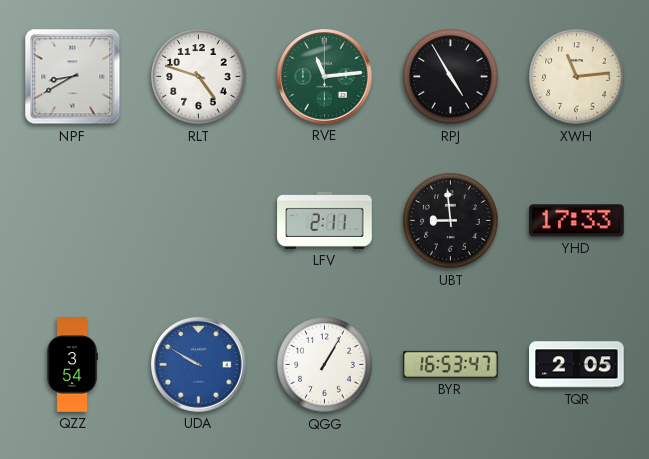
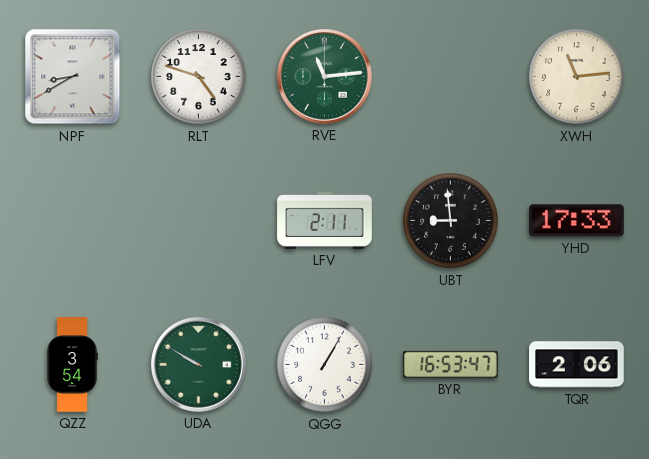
RPJ: 4:55 -> none (451, 77)
UDA dial: blue -> green (199, 365)
TQR: 2:05 -> 2:06 (577, 365)
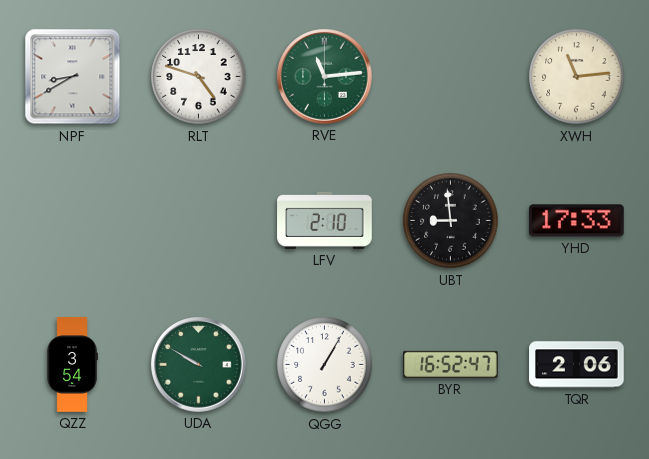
LFV: 2:11 -> 2:10 (325, 220)
BYR: 16:53 -> 16:52 (451, 364)
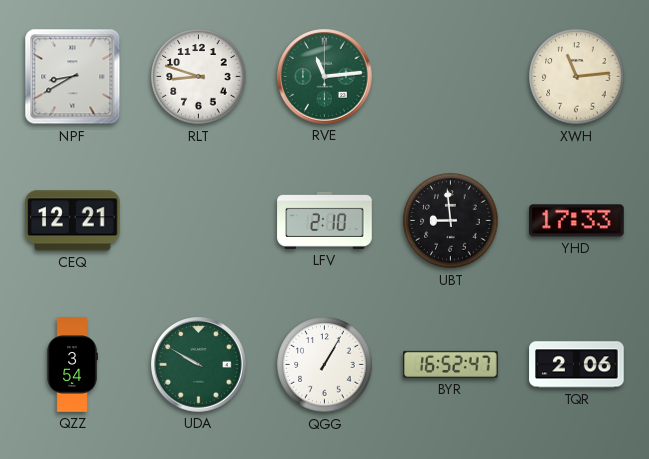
RLT: 4:48 -> 8:48 (199, 77)
CEQ: none -> 12:21 (73, 221)
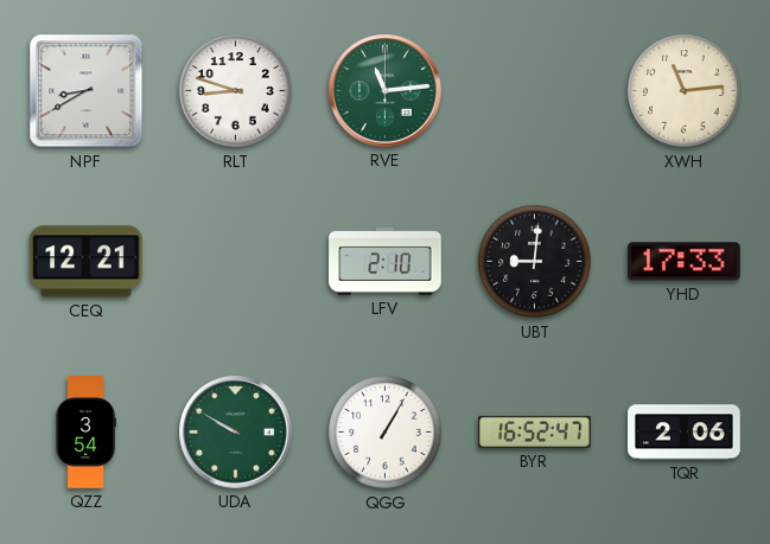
UBT: 8:59 -> 9:01 (535, 262)
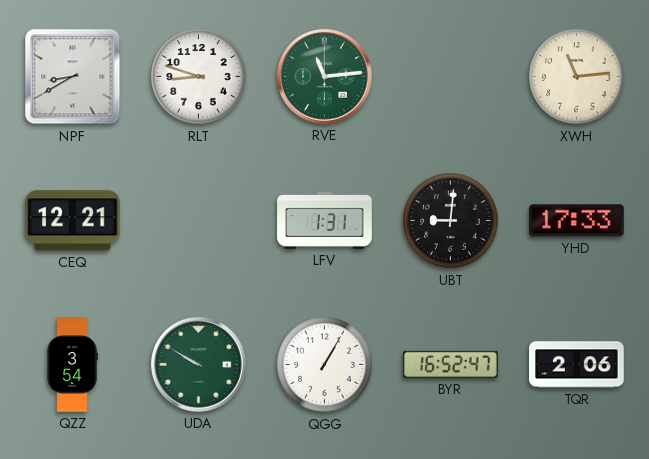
LFV: 2:10 -> 1:31 (325, 220)
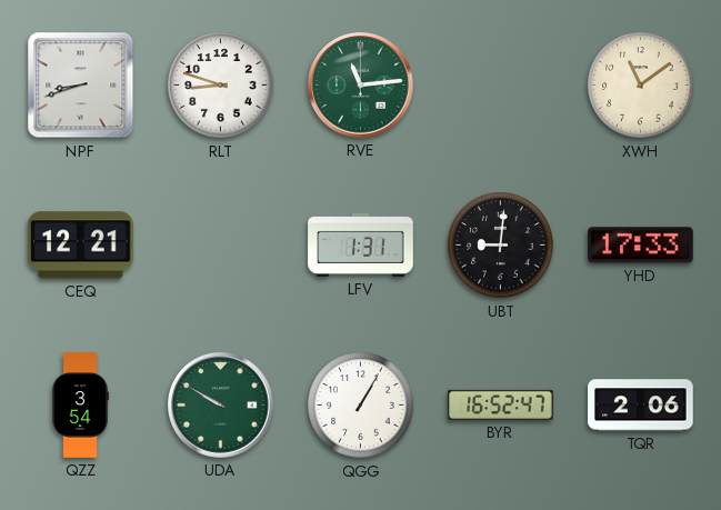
NPF: 8:40 -> 8:42 (81, 86)
XWH: 11:14 -> 11:09 (641, 86)
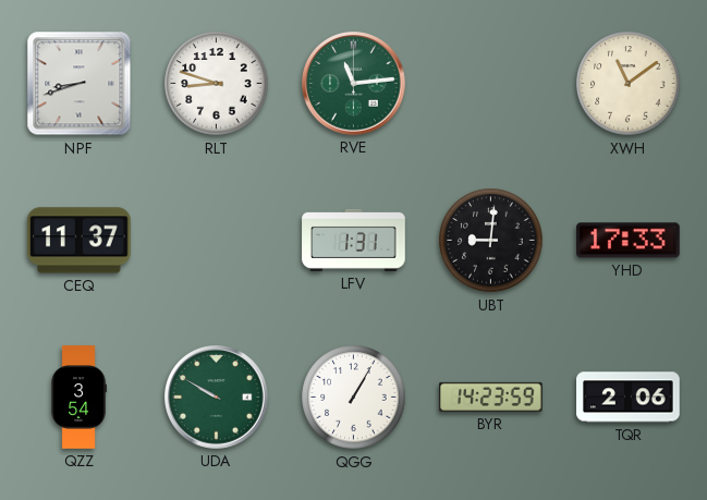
CEQ: 12:21 -> 11:37 (80, 241)
BYR: 16:52 -> 14:23 (491, 397)
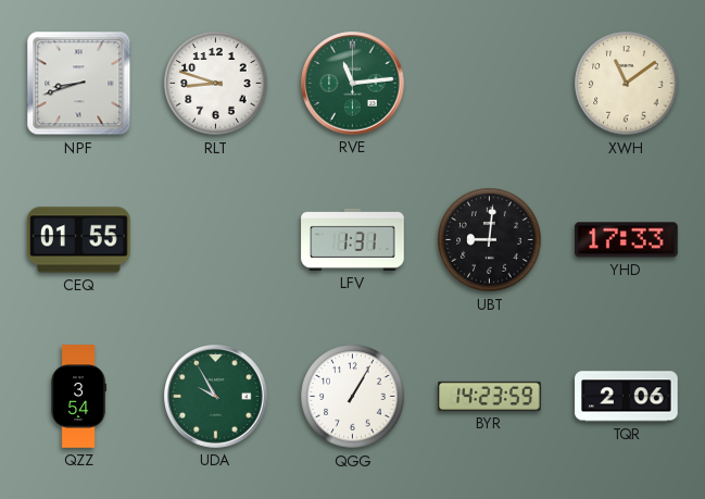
CEQ: 11:37 -> 01:55 (79, 240)
UDA: 9:50 -> 9:55 (216, 397)
